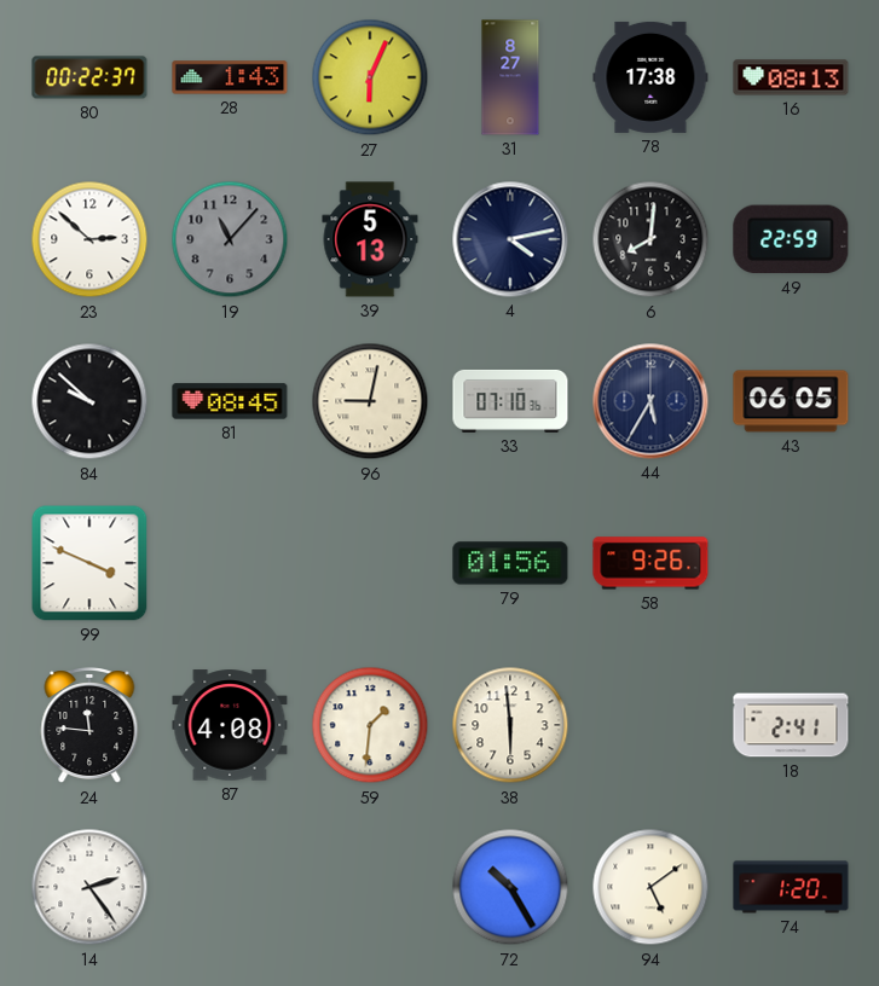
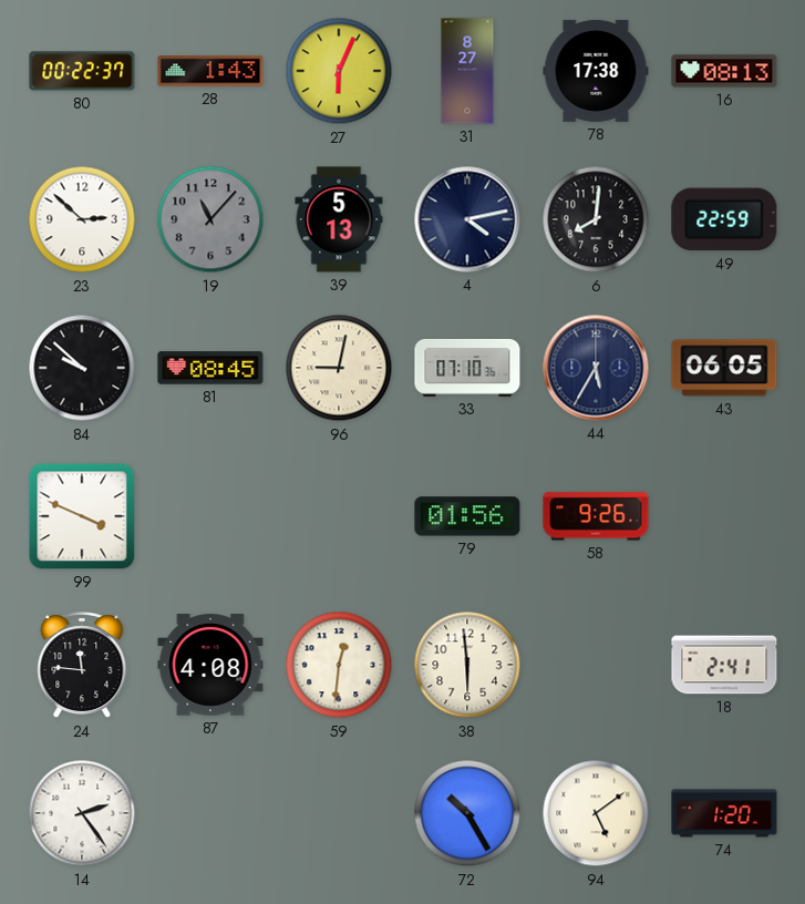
59: 1:31 -> 12:31 (339, 665)
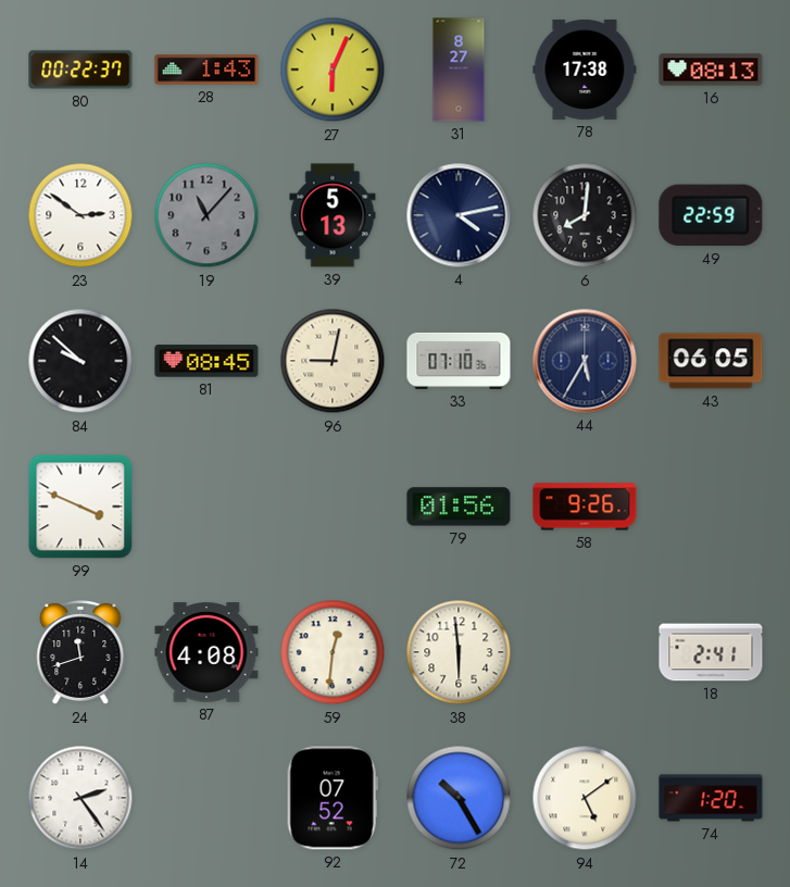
23: 2:52 -> 2:51 (80, 215)
24: 11:46 -> 11:42 (80, 653)
92: none -> 07:52 (333, 798)
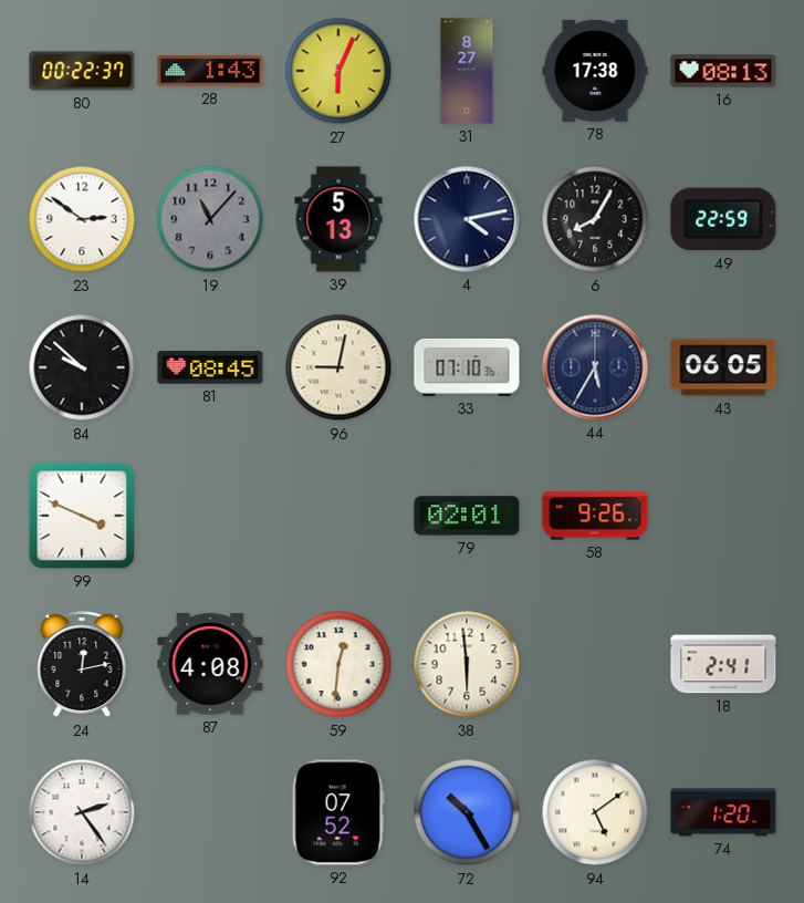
6: 8:01 -> 8:05 (595, 219)
79: 01:56 -> 02:01 (467, 516)
24: 11:42 -> 12:13 (82, 665)
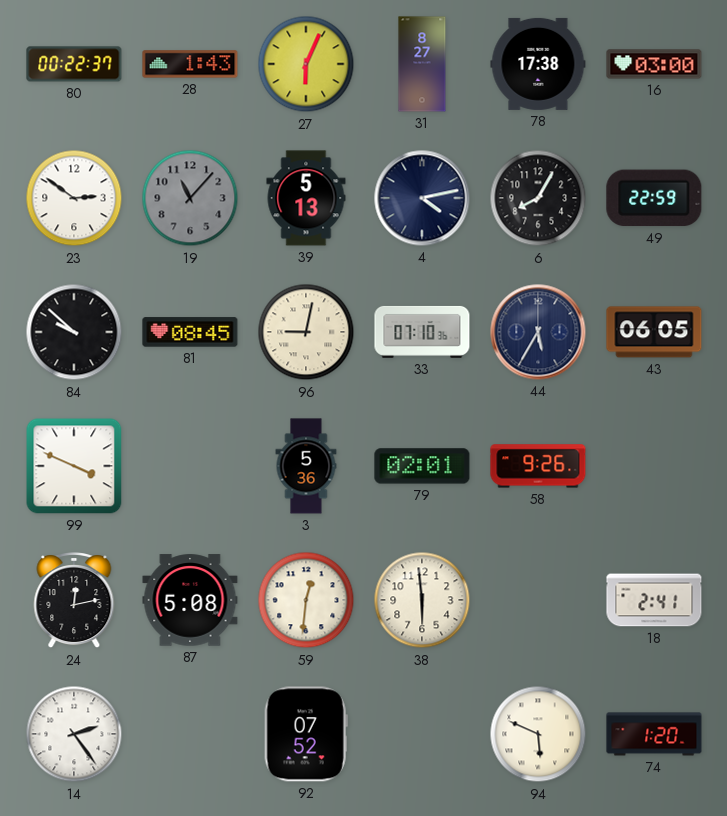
16: 08:13 -> 03:00 (654, 64)
3: none -> 5:36 (306, 466)
87: 4:08 -> 5:08 (190, 600)
72: 10:25 -> none (467, 812)
94: 5:09 -> 5:49 (538, 734)
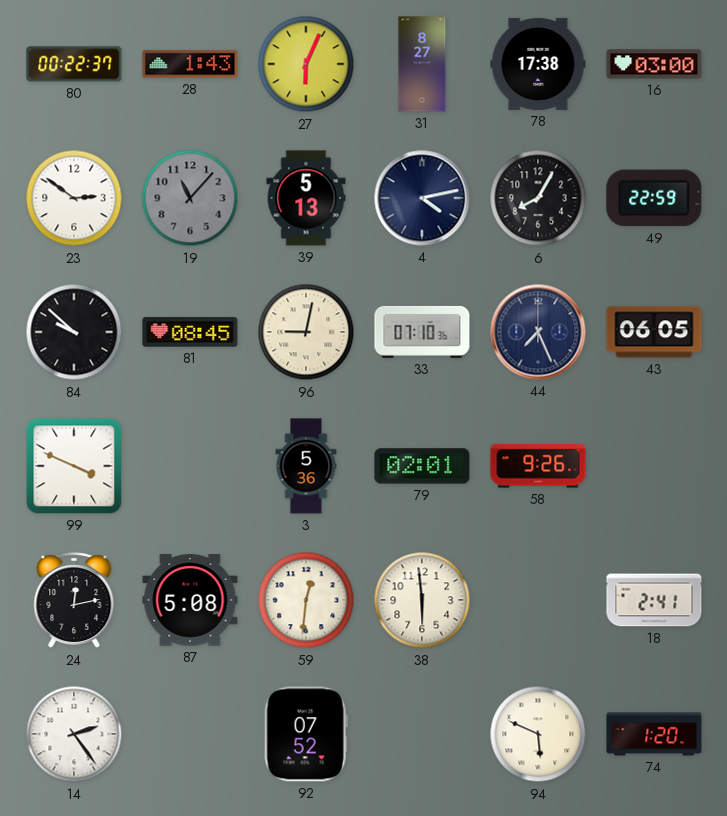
44: 5:35 -> 7:26 (538, 332)
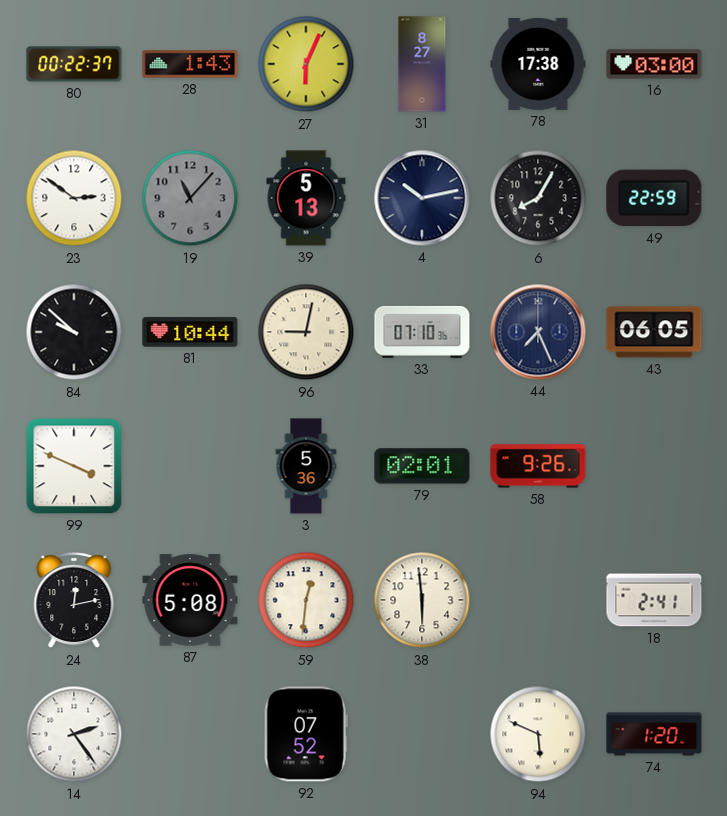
4: 4:13 -> 10:13 (422, 198)
81: 08:45 -> 10:44 (190, 332)
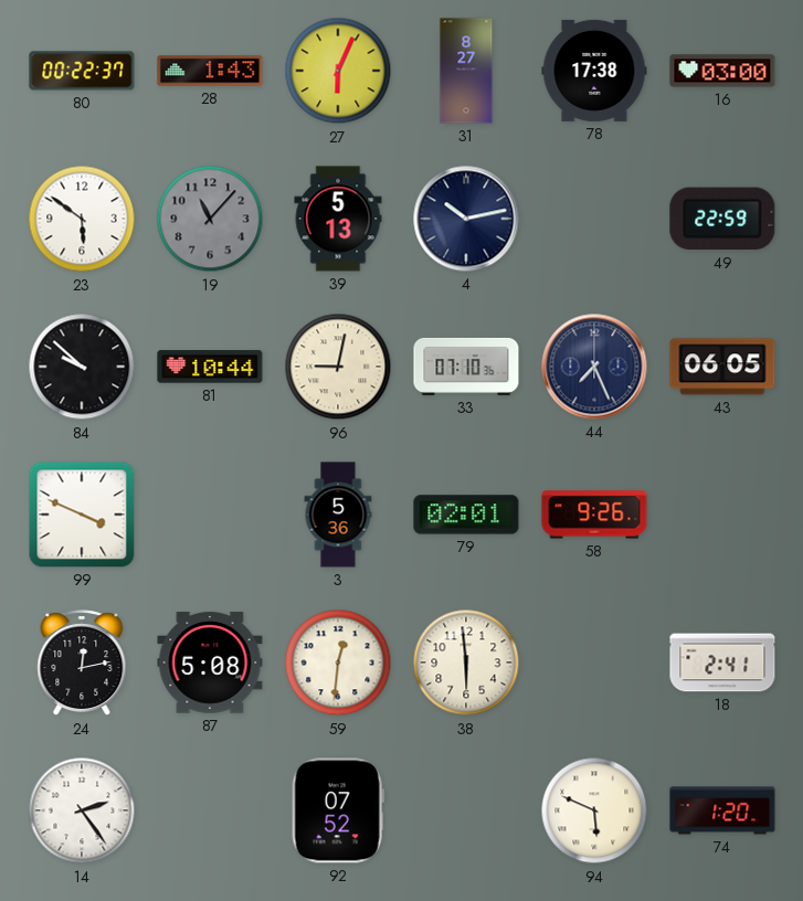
23: 2:51 -> 5:51 (82, 219)
6: 8:05 -> none (538, 198)
